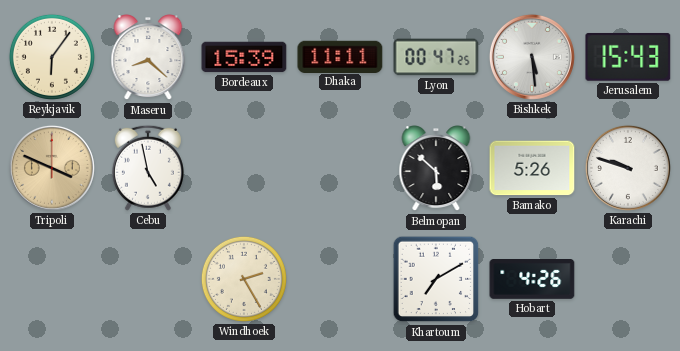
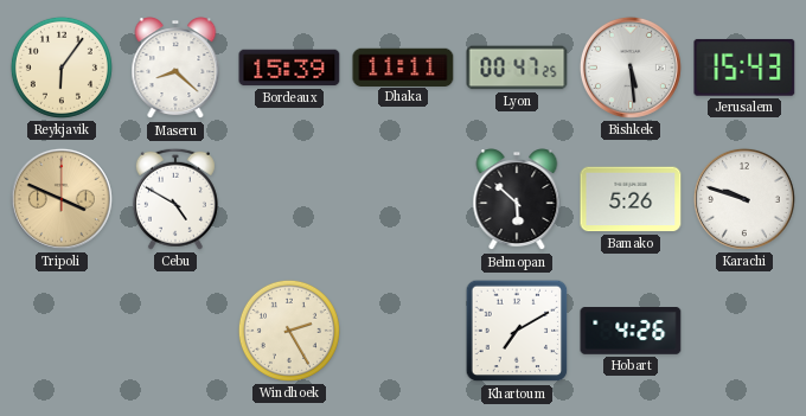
Cebu: 4:58 -> 4:50 (175, 199)
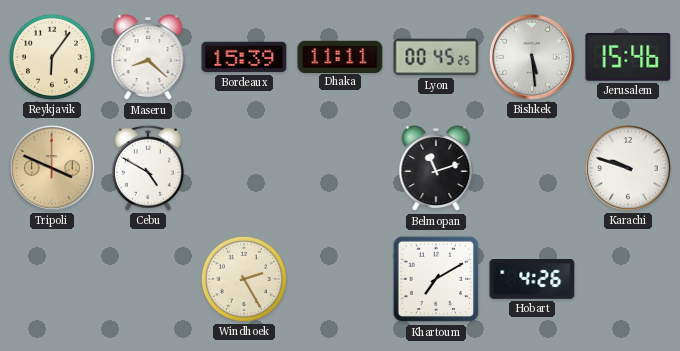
Lyon: 00:47 -> 00:45 (436, 57)
Jerusalem: 15:43 -> 15:46 (628, 57)
Belmopan: 5:52 -> 11:12 (436, 169)
Bamako: 5:26 -> none (631, 199)
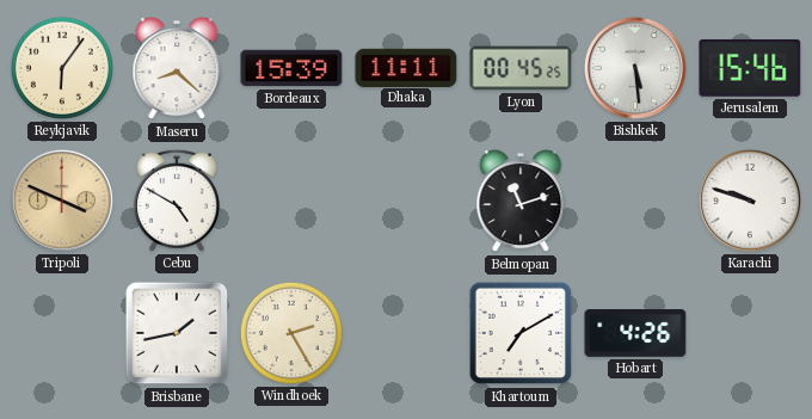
Brisbane: none -> 1:43 (177, 333)
